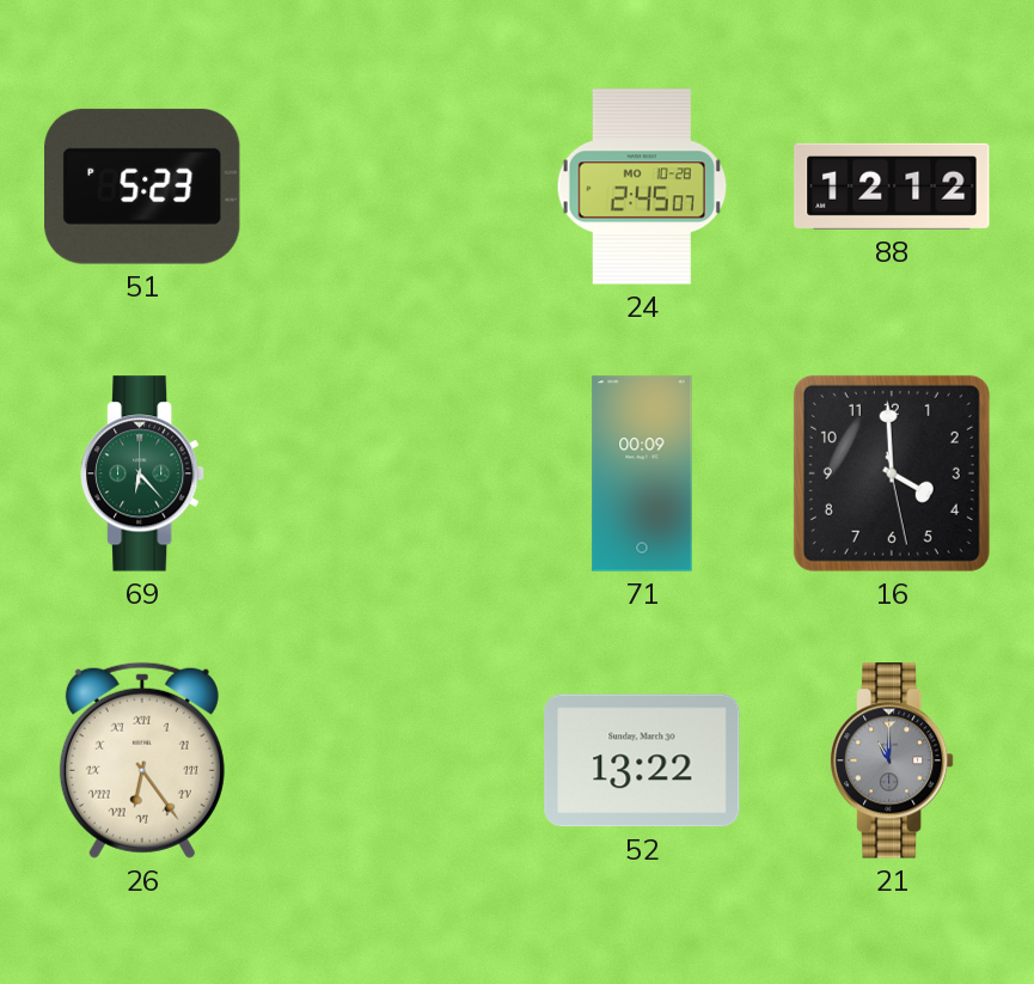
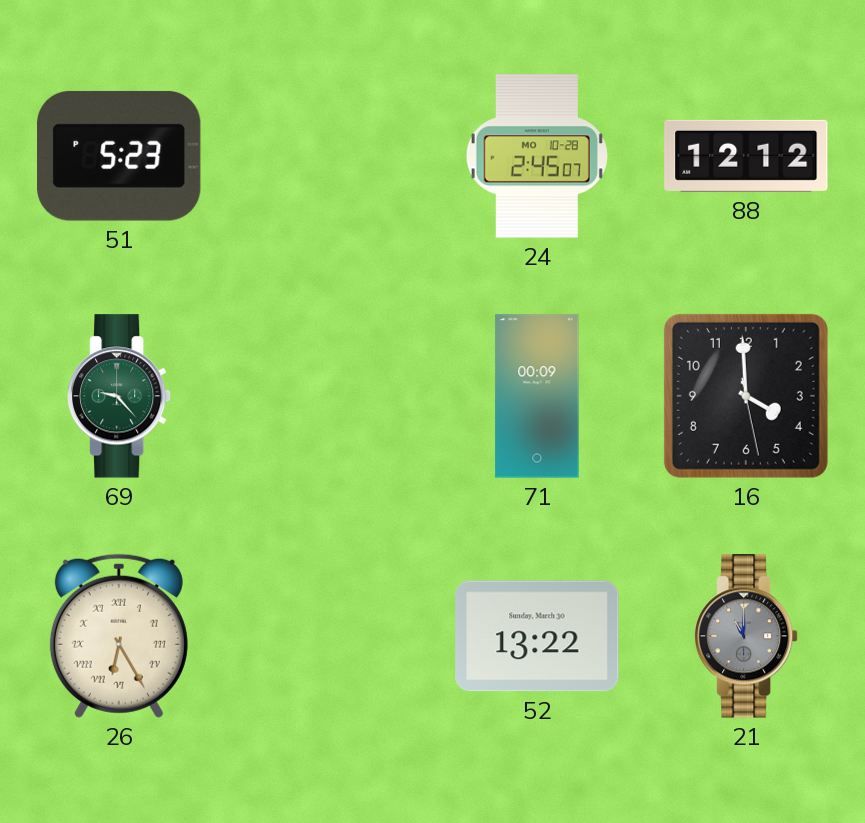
69: 6:23 -> 9:23 (120, 396)
26: 6:24 -> 6:25 (119, 636)
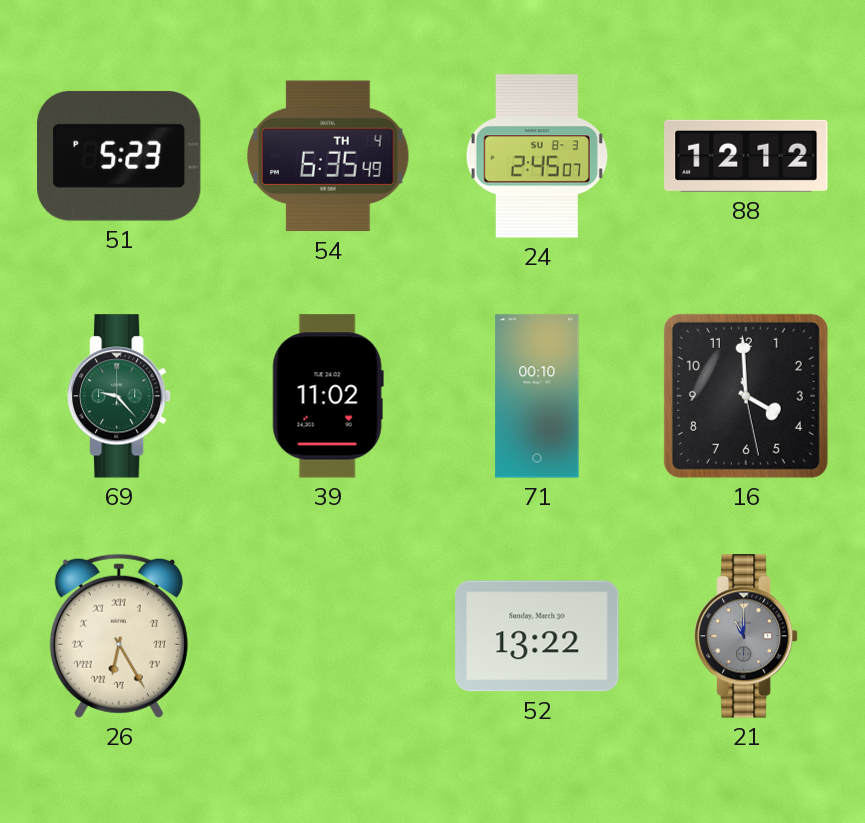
54: none -> 6:35 (328, 156)
24 date: MO 10-28 -> SU 8-3 (537, 156)
39: none -> 11:02 (328, 396)
71: 00:09 -> 00:10 (537, 396)
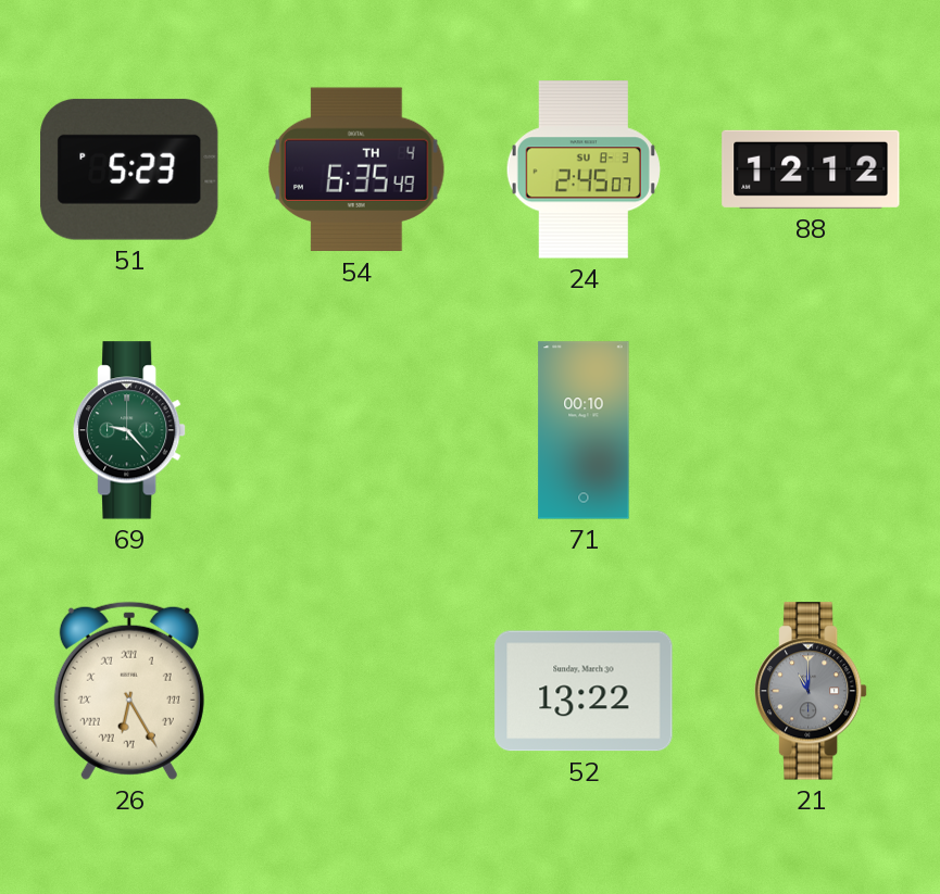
39: 11:02 -> none (328, 396)
16: 3:59 -> none (746, 396)
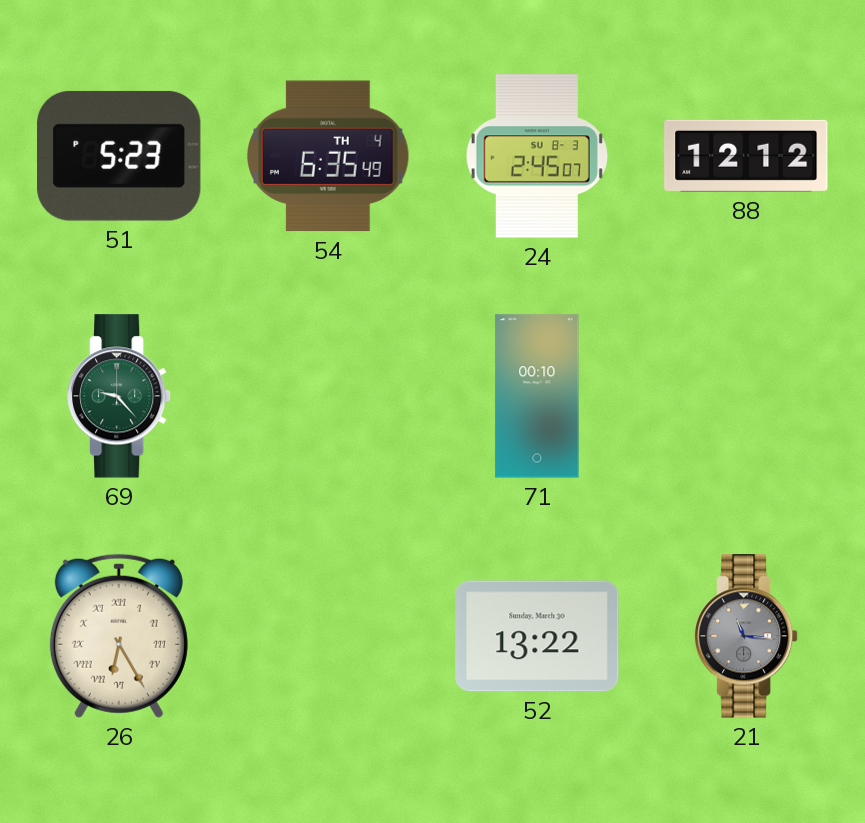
21: 11:00 -> 11:16 (747, 636)
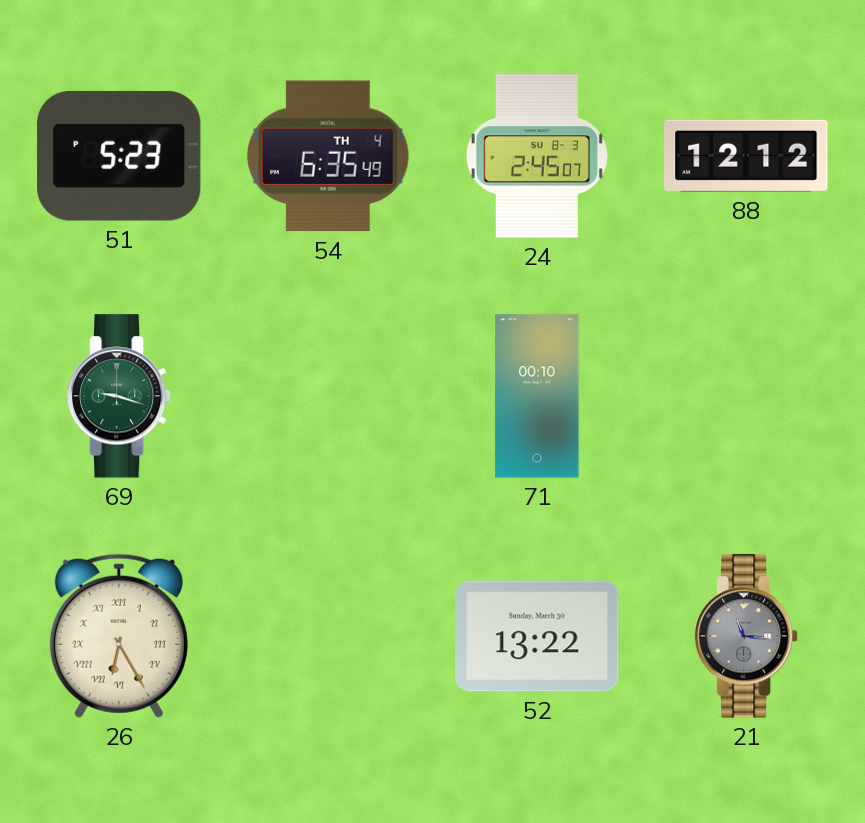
69: 9:23 -> 9:18 (120, 396)
